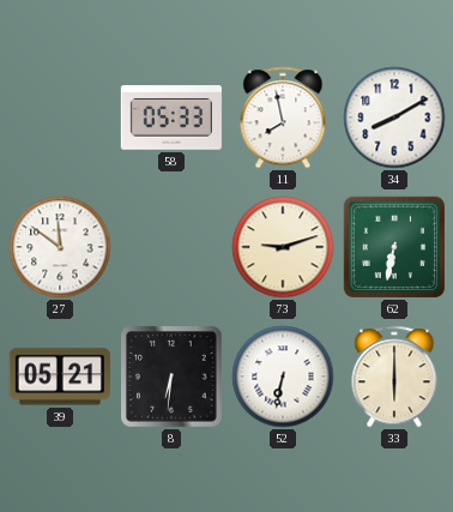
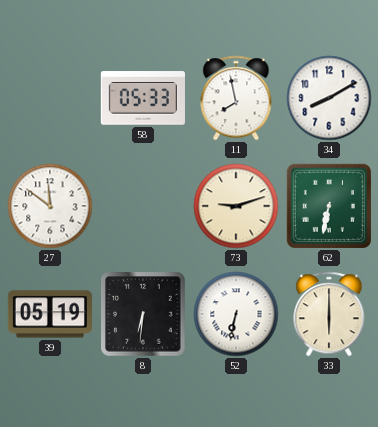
39: 05:21 -> 05:19 (50, 314)
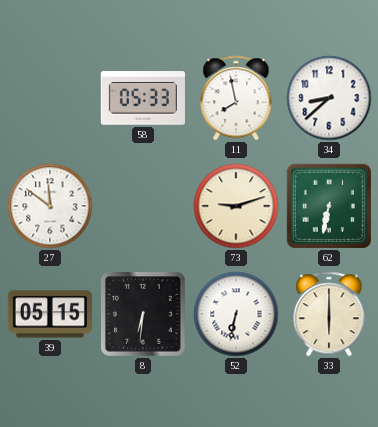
34: 8:10 -> 8:38 (329, 98)
39: 05:19 -> 05:15 (50, 314)
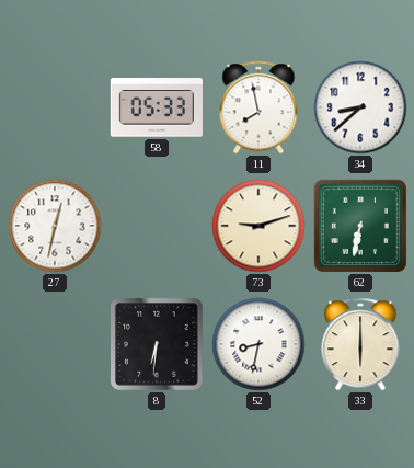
27: 11:51 -> 12:32 (55, 226)
39: 05:15 -> none (50, 314)
52: 6:32 -> 8:32 (258, 344)
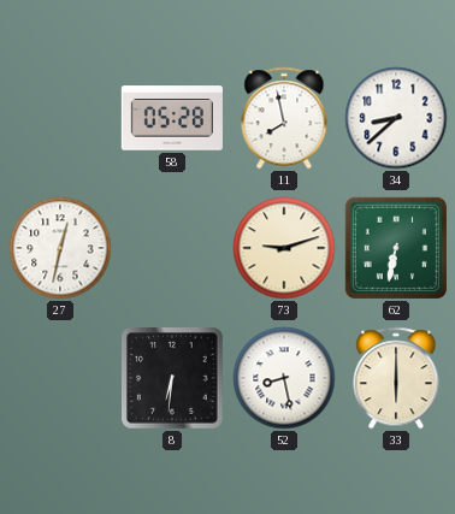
58: 05:33 -> 05:28 (172, 118)
52: 8:32 -> 8:28 (284, 378)
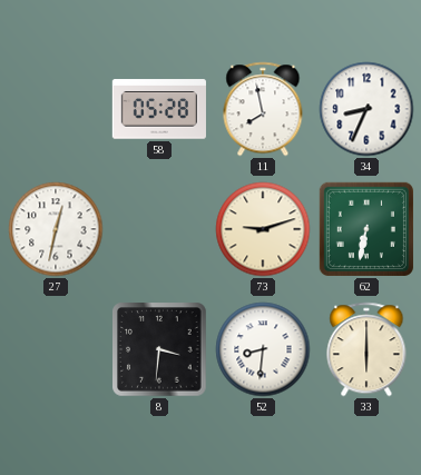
34: 8:38 -> 8:34 (366, 109)
8: 6:31 -> 3:31 (159, 349)
52: 8:28 -> 8:31 (263, 349)
